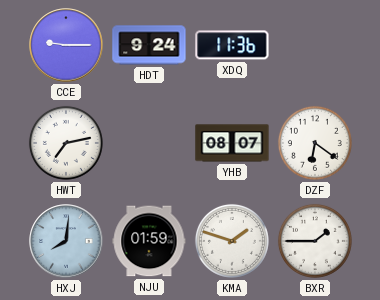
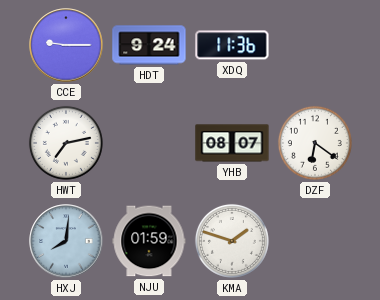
BXR: 1:45 -> none (315, 241)
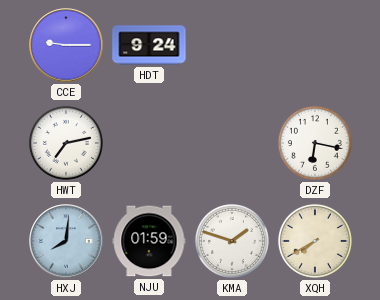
XDQ: 11:36 -> none (232, 45)
YHB: 08:07 -> none (232, 143)
DZF: 6:21 -> 6:17 (315, 143)
XQH: none -> 7:40 (315, 241)
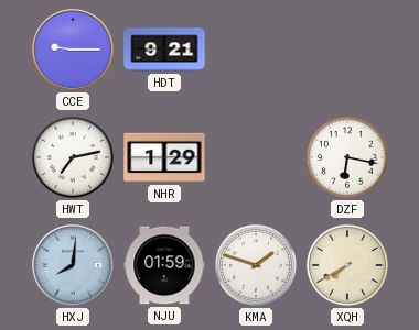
HDT: 9:24 -> 9:21 (164, 50)
NHR: none -> 1:29 (164, 157)
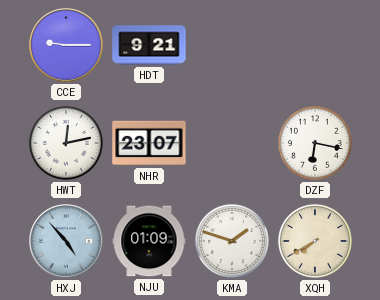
HWT: 7:13 -> 12:13 (66, 143)
NHR: 1:29 -> 23:07 (149, 143)
HXJ: 8:01 -> 4:53 (66, 241)
NJU: 01:59 -> 01:09 (149, 241)
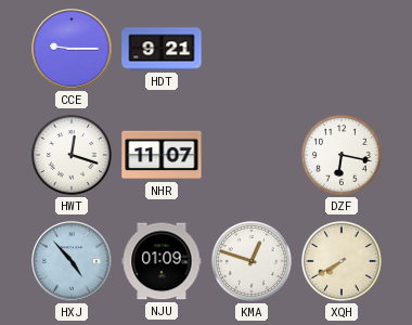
HWT: 12:13 -> 12:18 (72, 155)
NHR: 23:07 -> 11:07 (162, 155)
KMA: 1:48 -> 12:48 (252, 261)
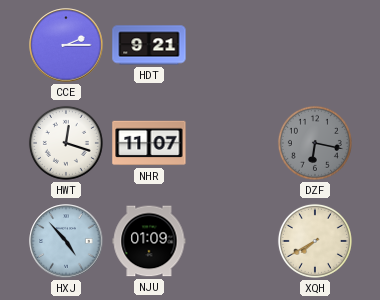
CCE: 9:15 -> 2:15 (66, 45)
DZF dial: white -> grey (315, 143)
KMA: 12:48 -> none (252, 261)
